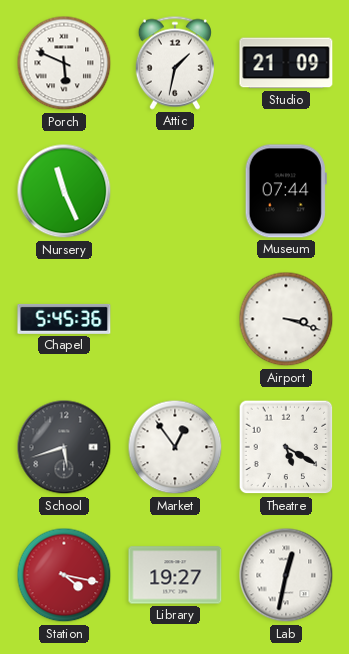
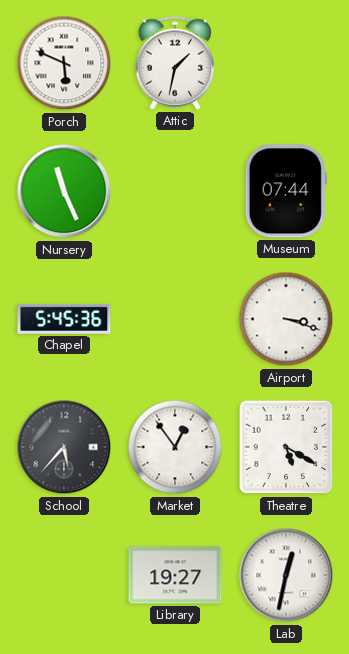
Studio: 21:09 -> none (286, 63)
School: 5:42 -> 5:37 (64, 447)
Station: 4:17 -> none (64, 575)
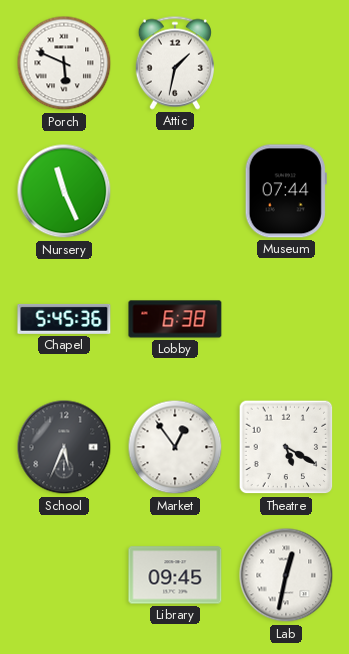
Lobby: none -> 6:38 (175, 319)
Airport: 3:18 -> none (286, 319)
School: 5:37 -> 5:34 (64, 447)
Library: 19:27 -> 09:45 (175, 575)
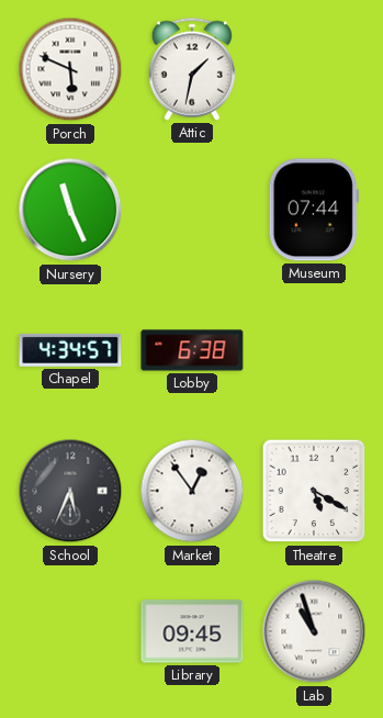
Chapel: 5:45 -> 4:34 (70, 350)
Lab: 12:32 -> 10:57 (314, 631)
